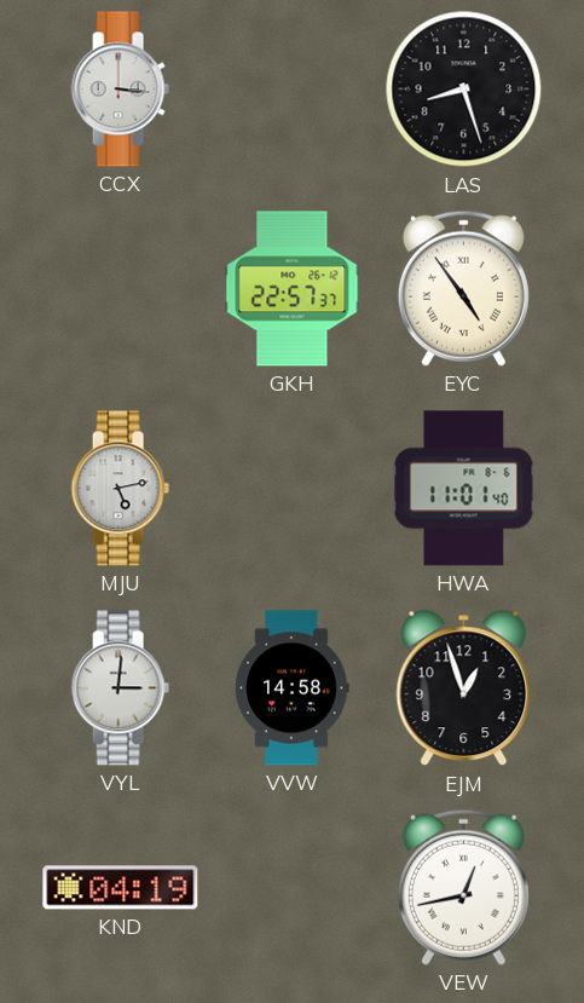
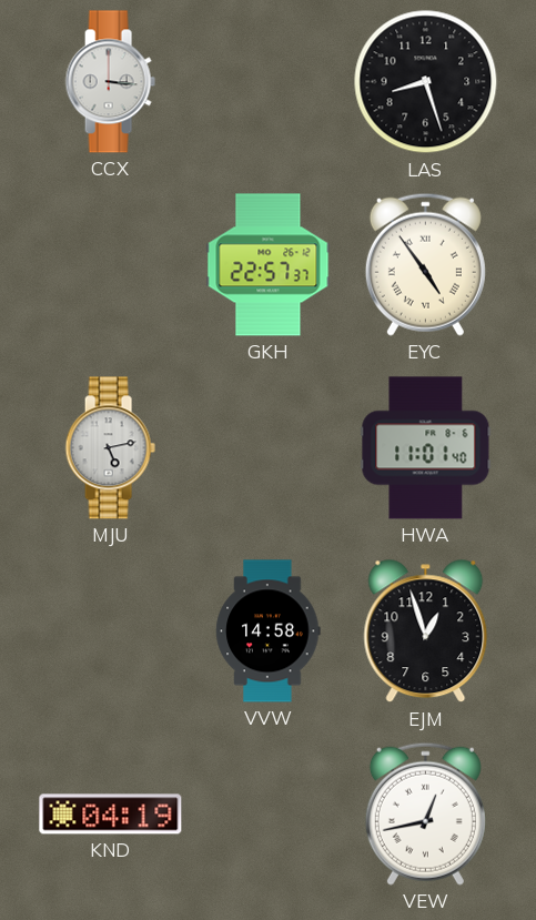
VYL: 3:01 -> none (120, 688)
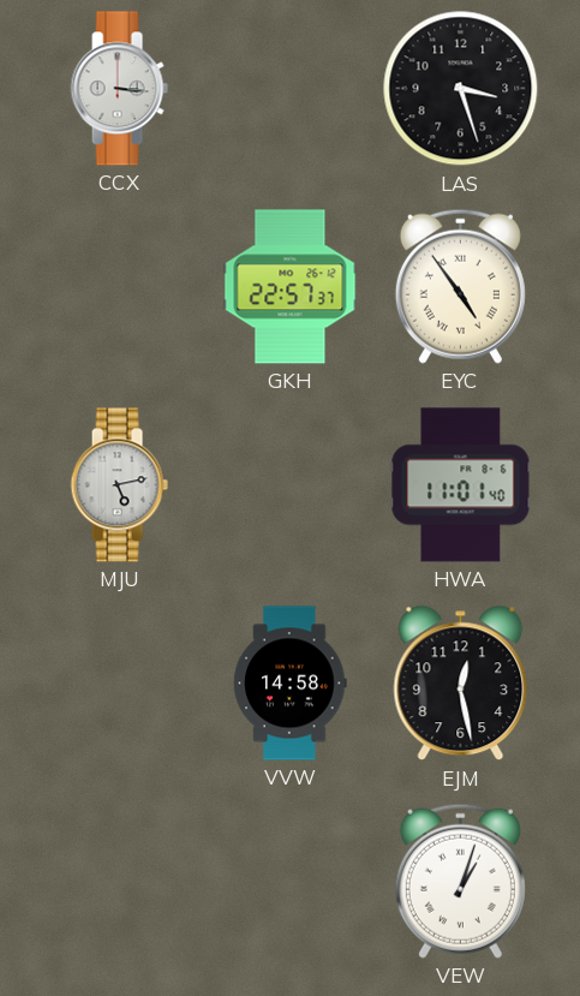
LAS: 8:27 -> 3:27 (461, 89)
EJM: 12:57 -> 12:28 (461, 684)
KND: 04:19 -> none (111, 815)
VEW: 12:43 -> 1:03 (460, 881)
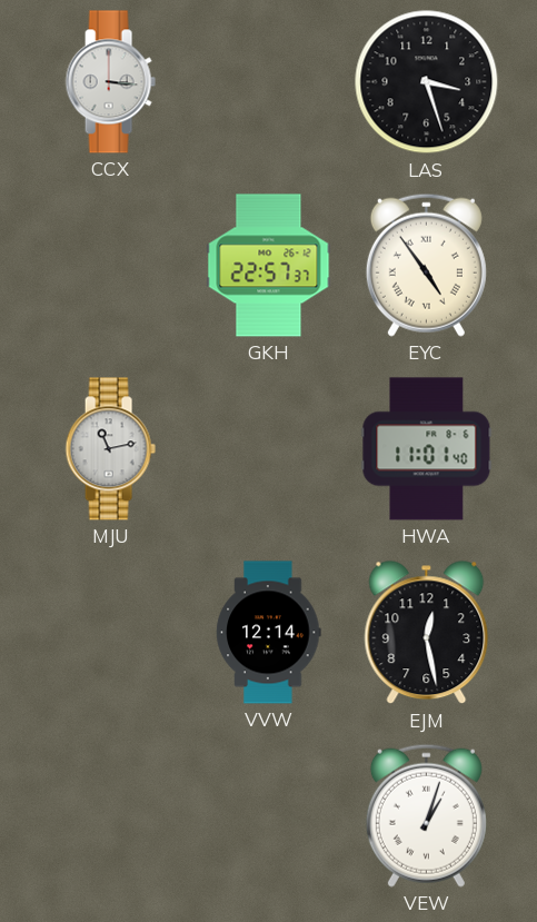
MJU: 5:13 -> 11:13 (110, 449)
VVW: 14:58 -> 12:14 (269, 633)
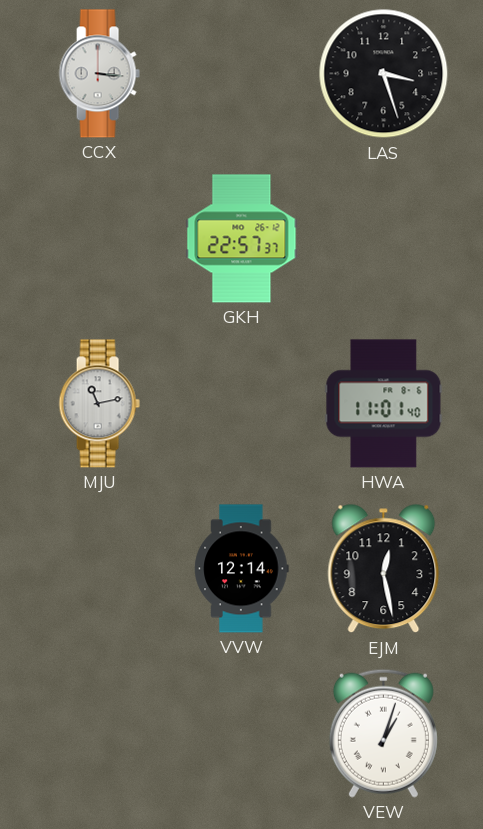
EYC: 4:54 -> none (426, 265)
